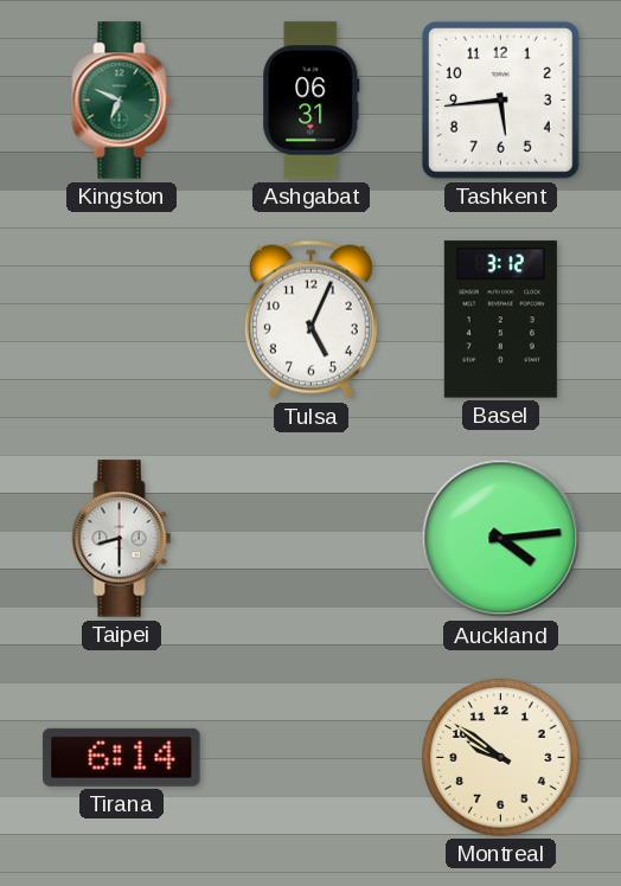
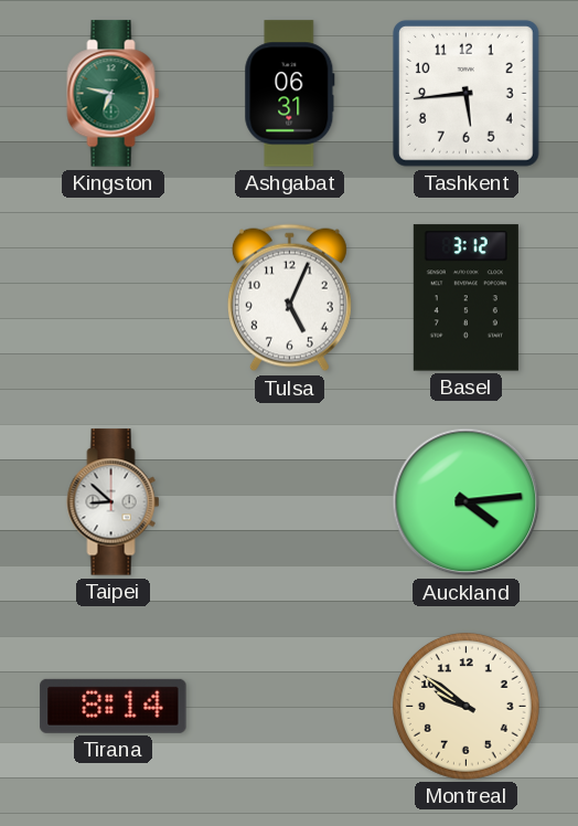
Kingston: 6:49 -> 6:47 (114, 94)
Taipei: 8:30 -> 8:52 (114, 502)
Tirana: 6:14 -> 8:14 (114, 706)
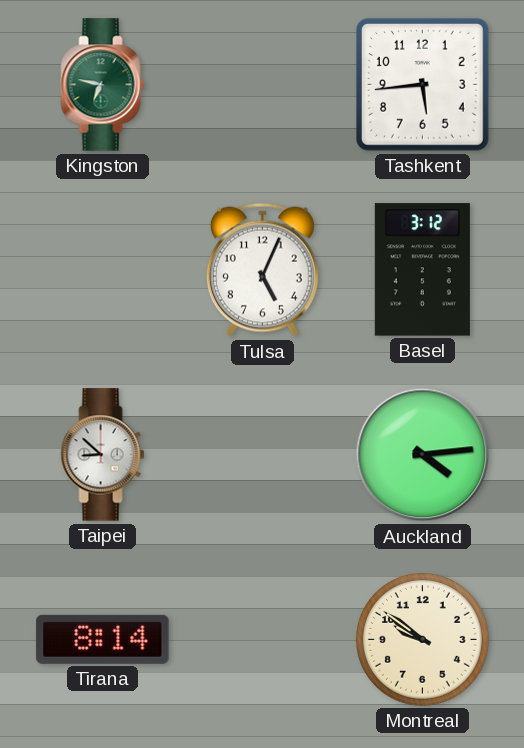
Ashgabat: 06:31 -> none (290, 94)
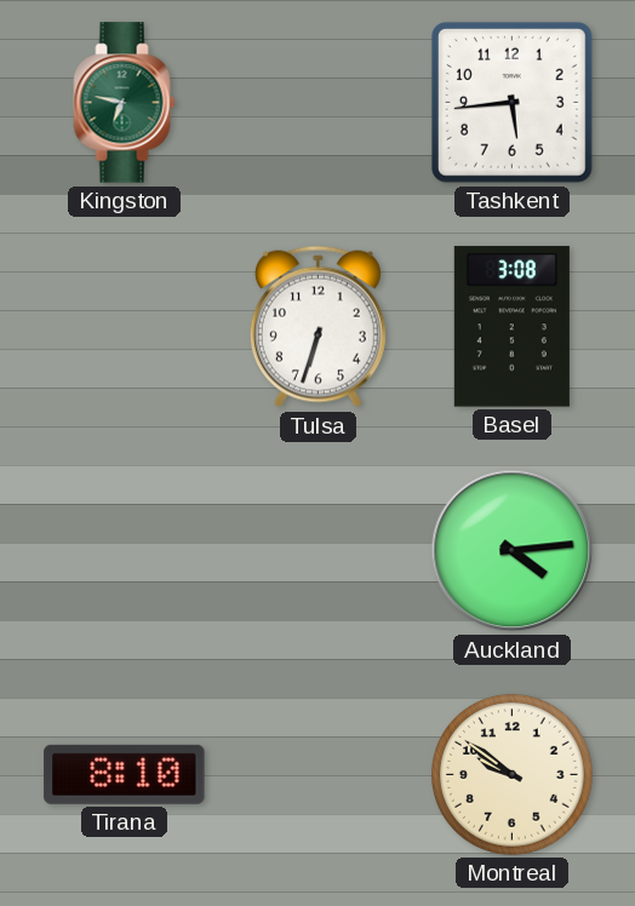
Tulsa: 5:04 -> 6:33 (317, 327)
Basel: 3:12 -> 3:08 (511, 327)
Taipei: 8:52 -> none (103, 455)
Tirana: 8:14 -> 8:10 (125, 774)
